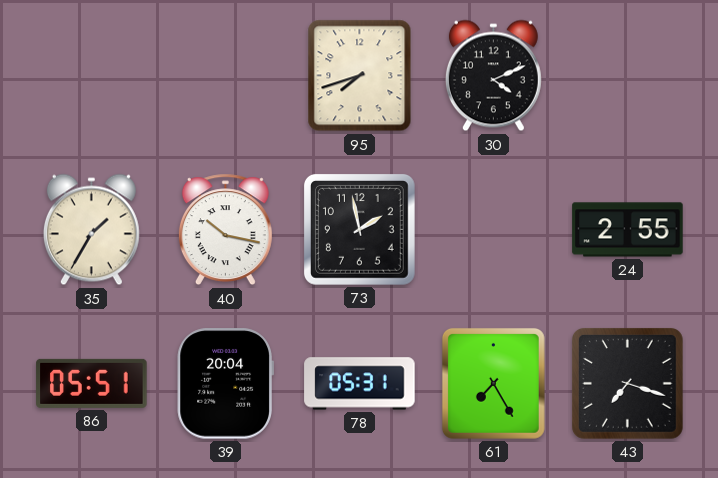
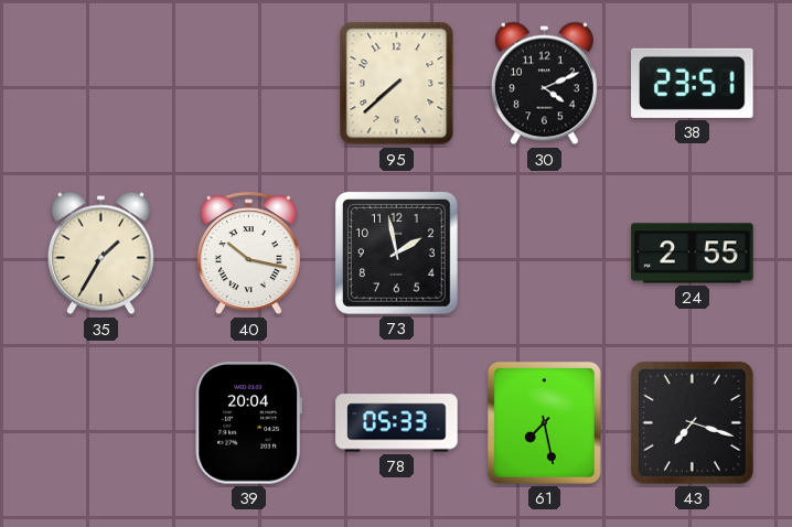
95: 7:42 -> 7:38 (397, 84)
38: none -> 23:51 (693, 83)
86: 05:51 -> none (92, 383)
78: 05:31 -> 05:33 (397, 423)
61: 7:25 -> 7:28 (544, 422)
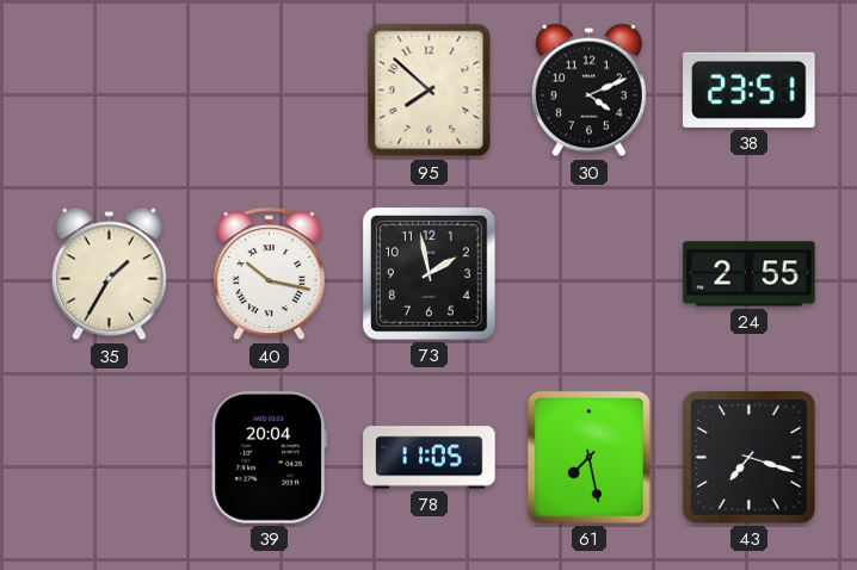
95: 7:38 -> 7:52 (430, 91)
78: 05:33 -> 11:05 (430, 458)
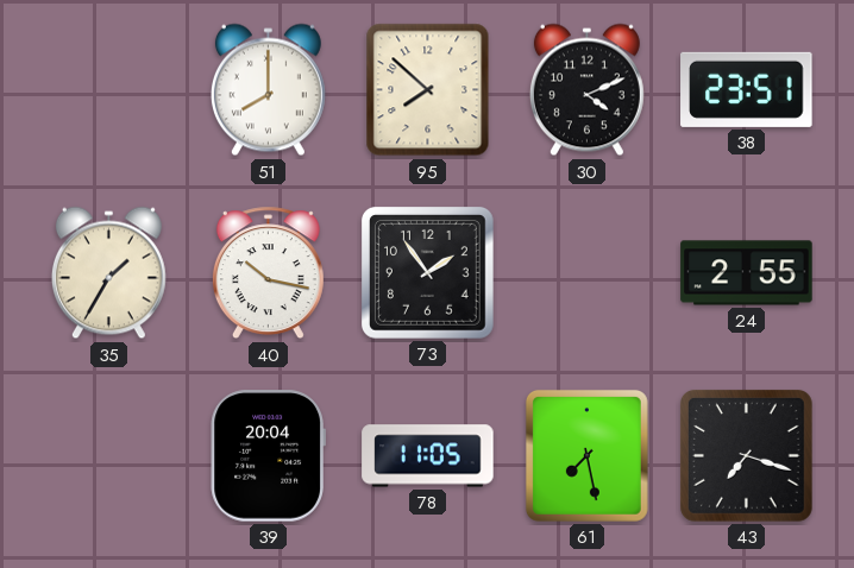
51: none -> 8:00 (268, 90)
73: 1:58 -> 1:54 (427, 272)
